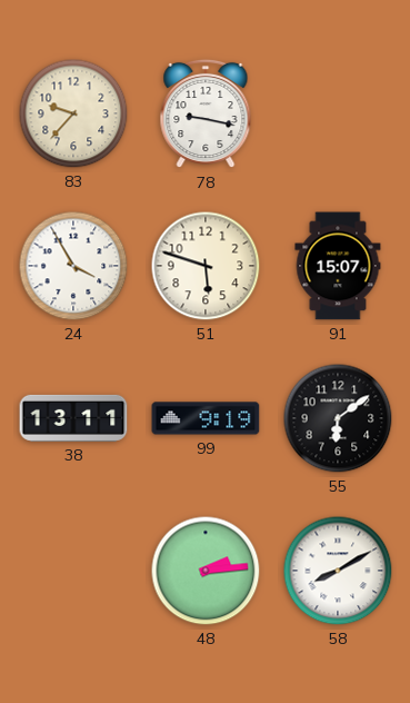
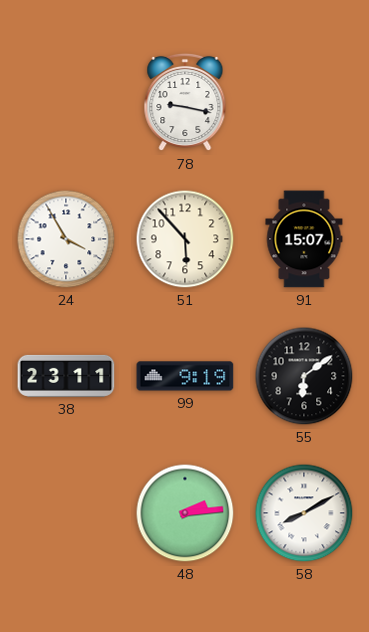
83: 9:37 -> none (73, 113)
51: 5:48 -> 5:53 (185, 239)
38: 13:11 -> 23:11 (66, 376)
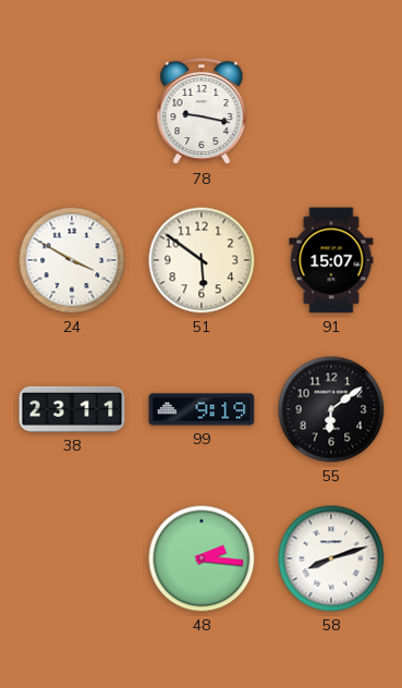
24: 3:55 -> 3:50 (72, 260)
51: 5:53 -> 5:51 (202, 260)
48: 2:14 -> 2:16 (202, 558)
58: 8:10 -> 8:12 (331, 558)
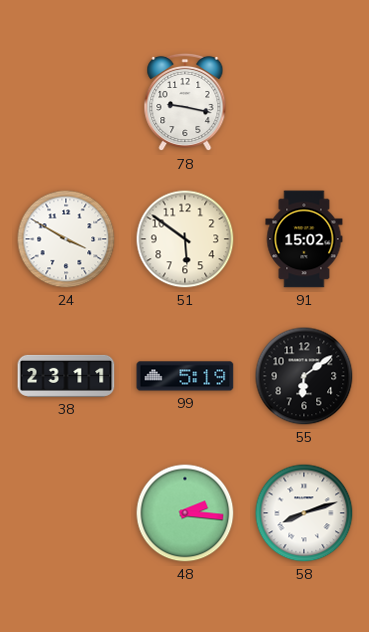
91: 15:07 -> 15:02 (304, 239)
99: 9:19 -> 5:19 (185, 376)
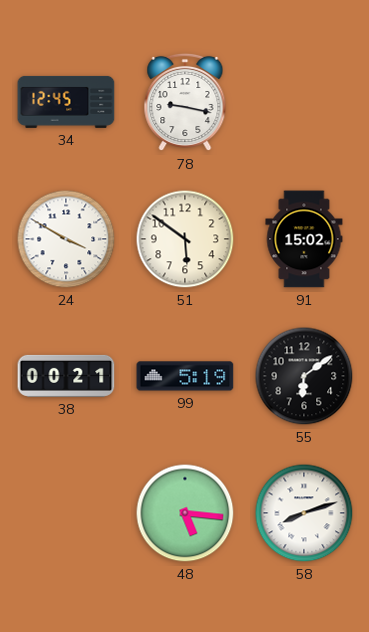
34: none -> 12:45 (66, 102)
38: 23:11 -> 00:21 (66, 376)
48: 2:16 -> 5:16 (185, 513)
